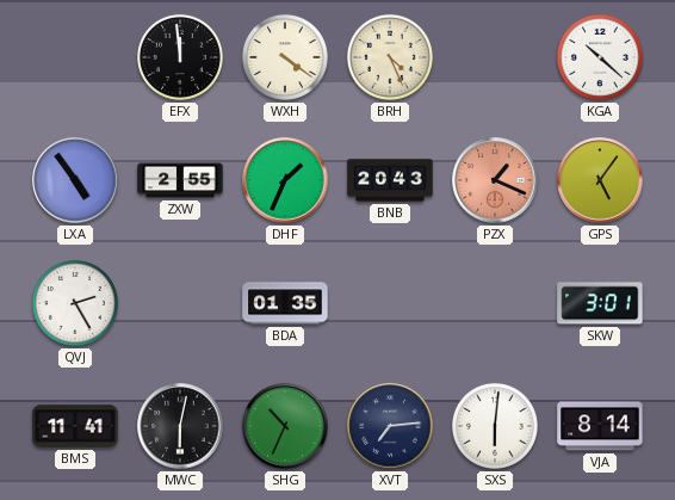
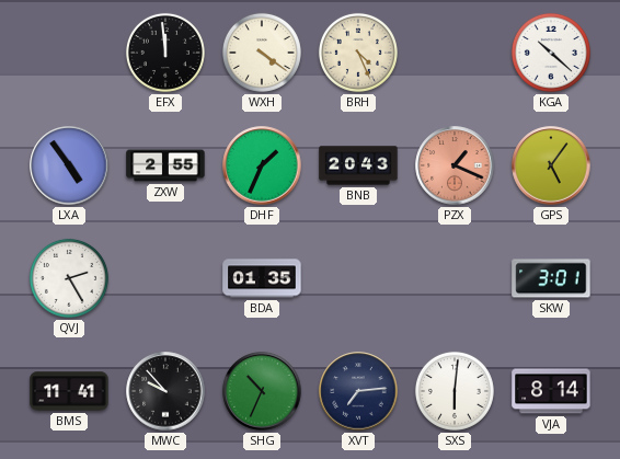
MWC: 6:02 -> 9:53 (165, 391)
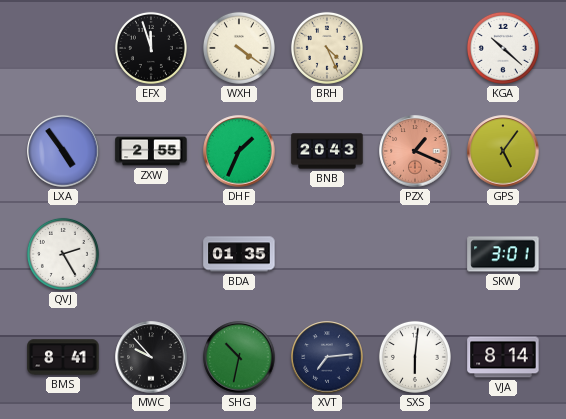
EFX: 11:59 -> 11:57 (151, 48)
BMS: 11:41 -> 8:41 (63, 357)
SHG: 10:34 -> 10:32 (239, 357)
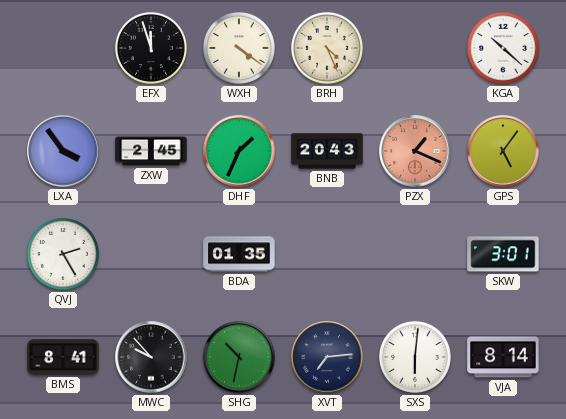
LXA: 4:54 -> 3:54 (63, 151)
ZXW: 2:55 -> 2:45 (151, 151)
